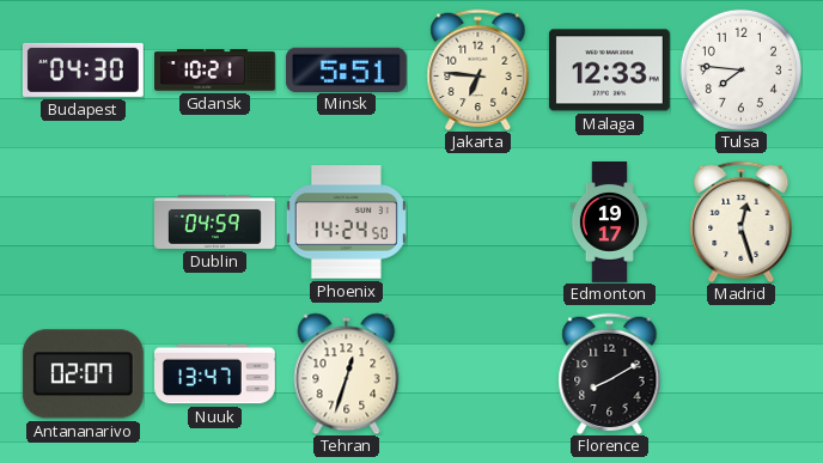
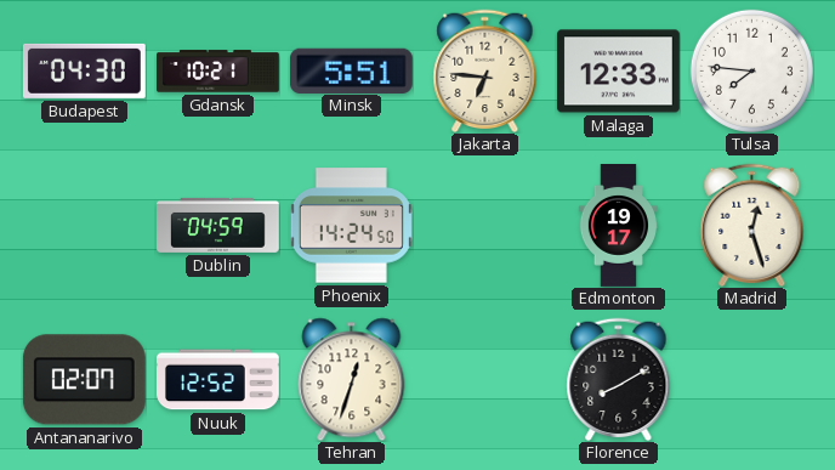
Nuuk: 13:47 -> 12:52 (218, 380)
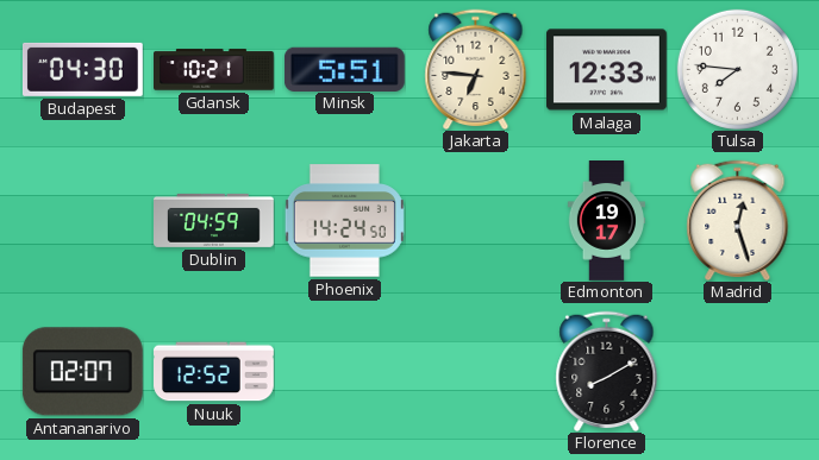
Tehran: 12:33 -> none (352, 379)
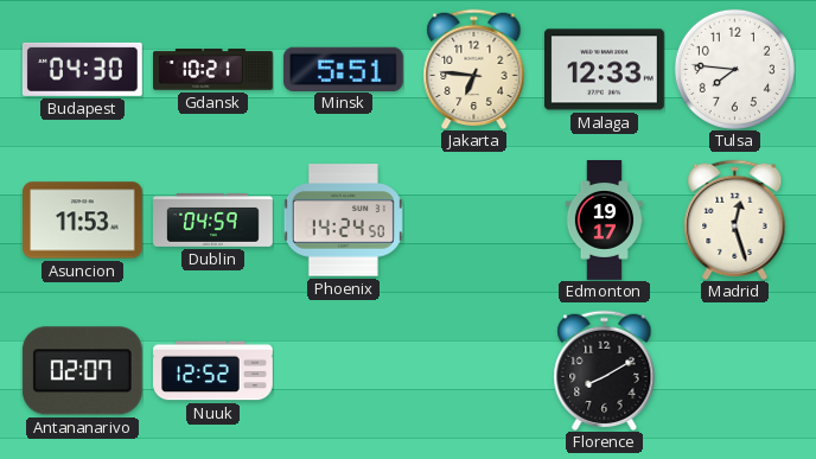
Asuncion: none -> 11:53 (83, 221)
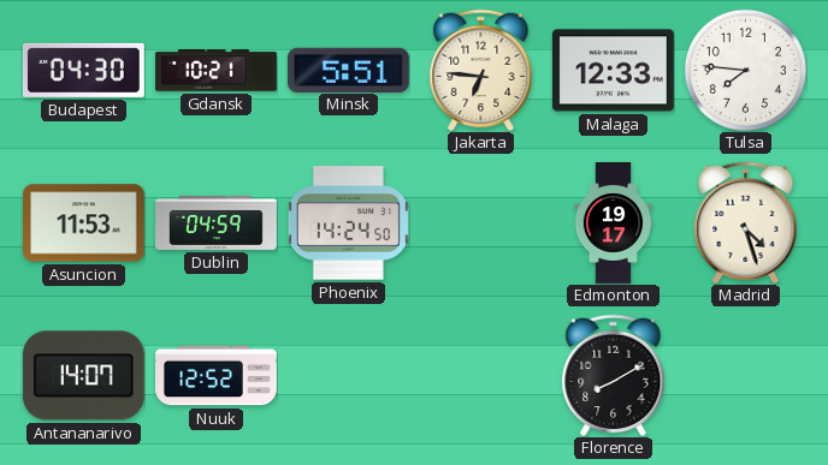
Madrid: 12:27 -> 4:27 (746, 222)
Antananarivo: 02:07 -> 14:07 (83, 376)
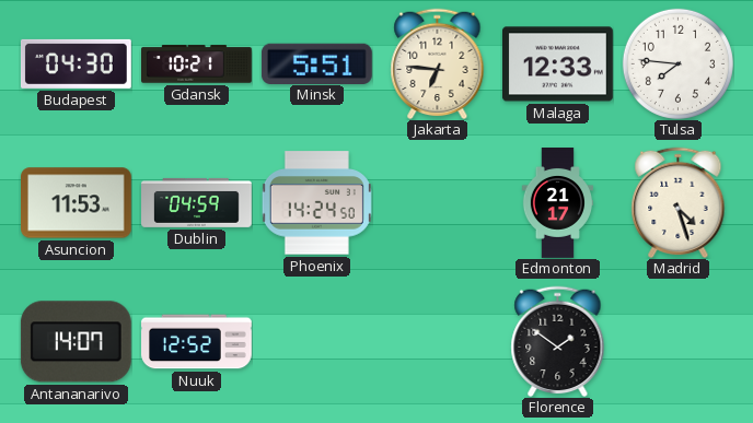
Edmonton: 19:17 -> 21:17 (557, 203)
Florence: 8:10 -> 1:51 (558, 341)
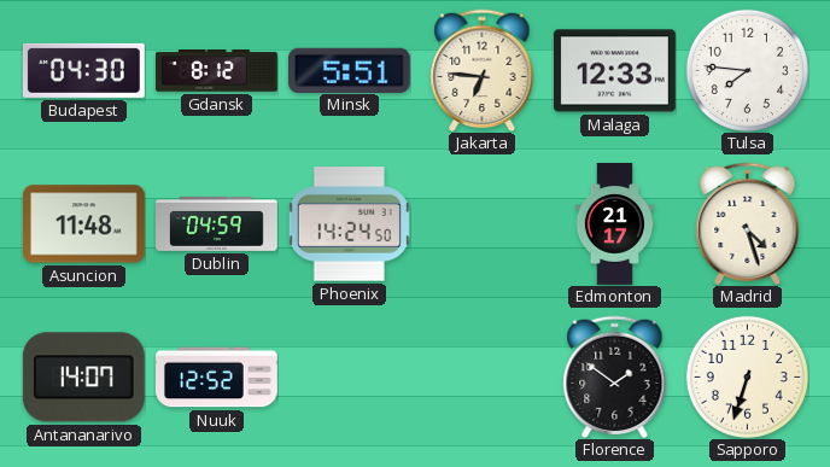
Gdansk: 10:21 -> 8:12 (217, 71)
Asuncion: 11:53 -> 11:48 (84, 224)
Sapporo: none -> 6:33 (747, 376)
